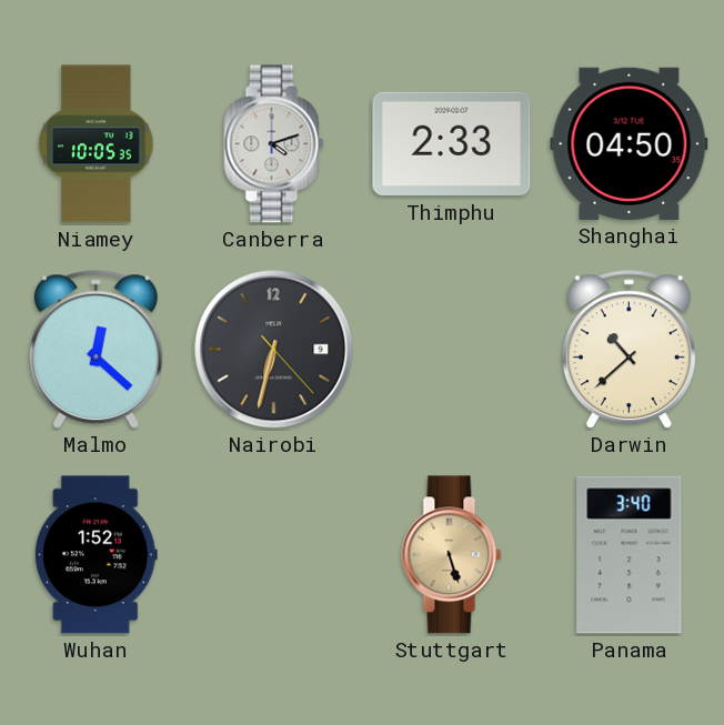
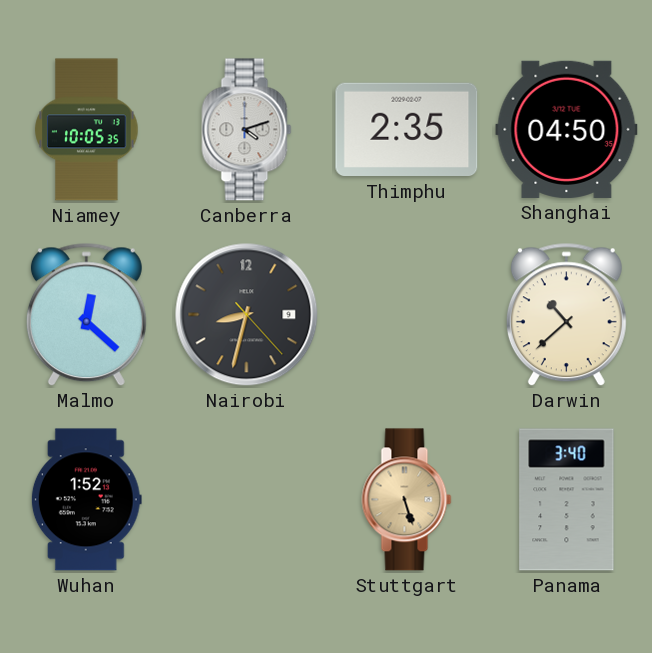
Thimphu: 2:33 -> 2:35 (407, 130)
Nairobi: 6:32 -> 8:32 (247, 315)
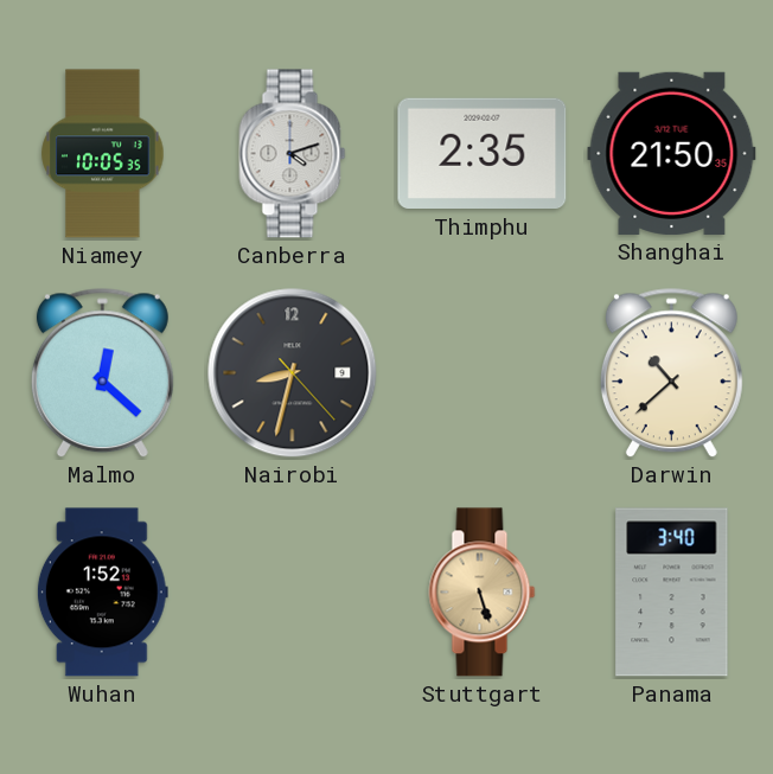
Shanghai: 04:50 -> 21:50 (672, 153)
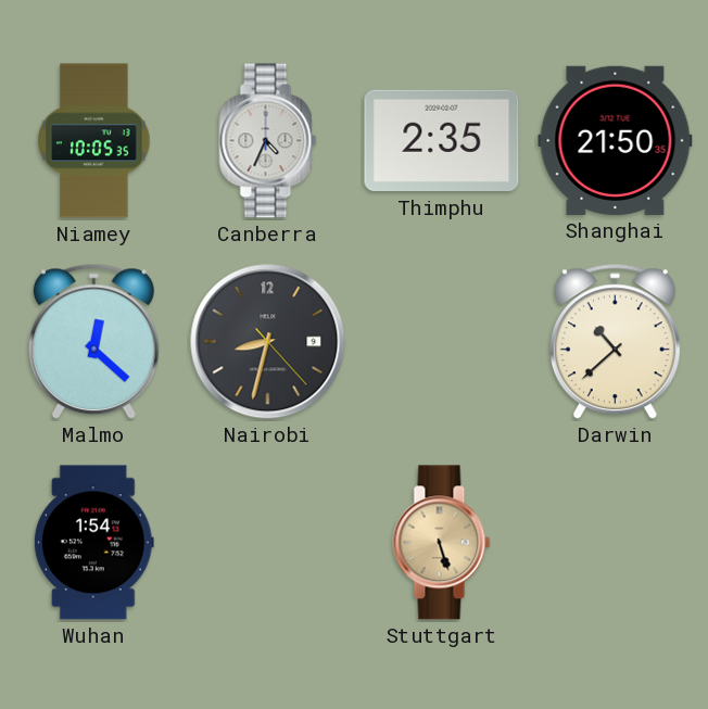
Canberra: 4:12 -> 4:34 (268, 141)
Wuhan: 1:52 -> 1:54 (93, 543)
Panama: 3:40 -> none (672, 593)
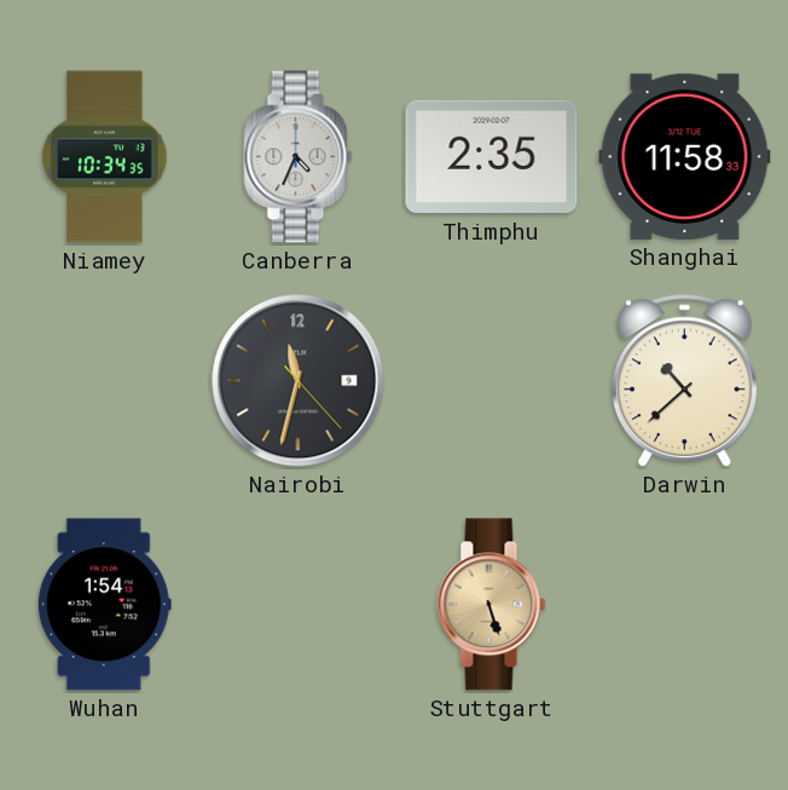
Niamey: 10:05 -> 10:34 (105, 157)
Shanghai: 21:50 -> 11:58 (685, 156)
Malmo: 12:22 -> none (93, 342)
Nairobi: 8:32 -> 11:32 (299, 381)
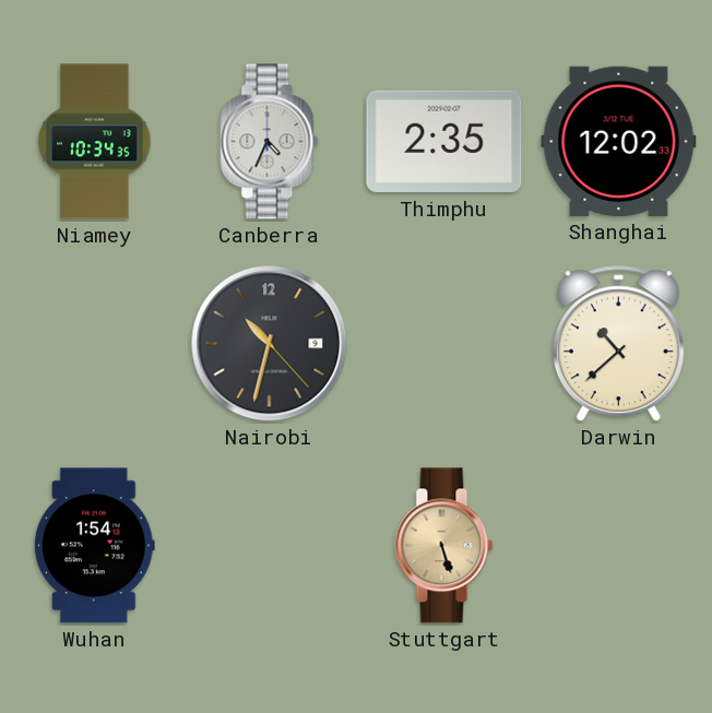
Shanghai: 11:58 -> 12:02 (619, 141)
Nairobi: 11:32 -> 10:32 (270, 344)
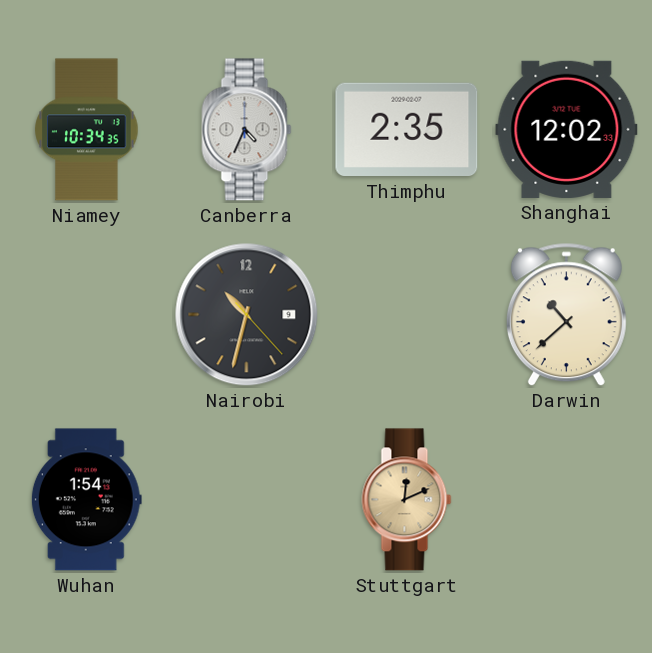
Stuttgart: 5:27 -> 12:11 (407, 500)
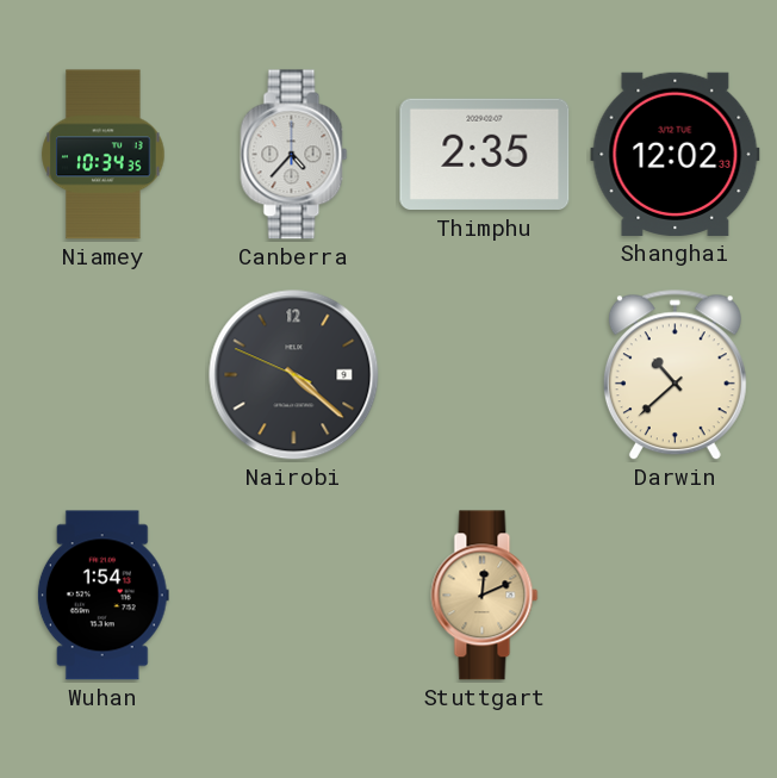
Canberra: 4:34 -> 4:37 (294, 155)
Nairobi: 10:32 -> 4:21 (294, 375)
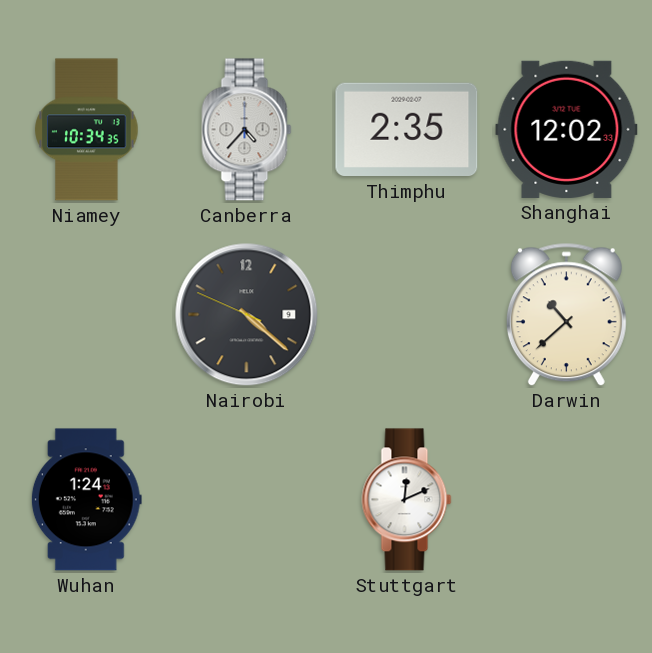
Wuhan: 1:54 -> 1:24 (86, 500)
Stuttgart dial: champagne -> white (407, 500)
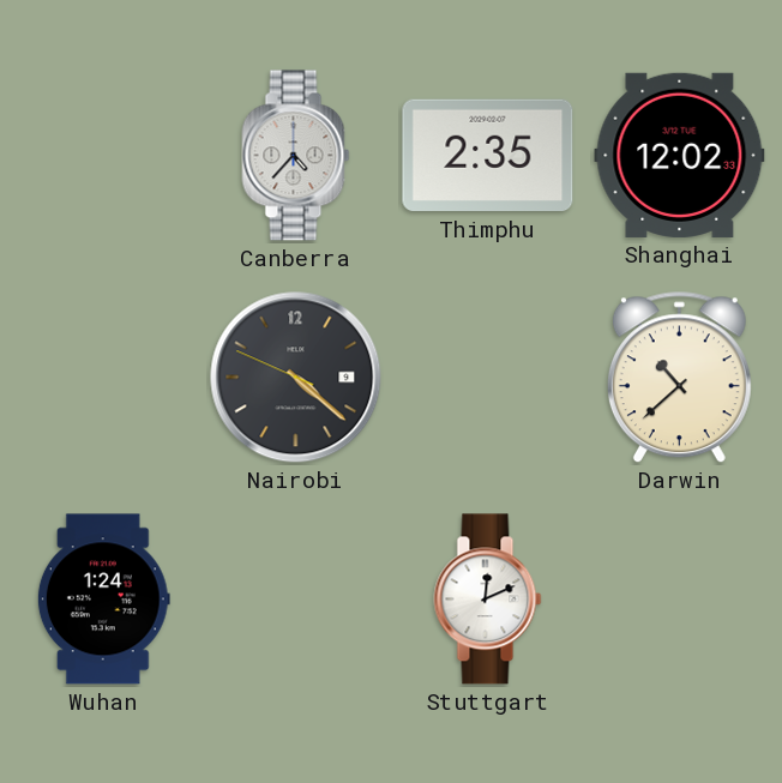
Niamey: 10:34 -> none (87, 130)
